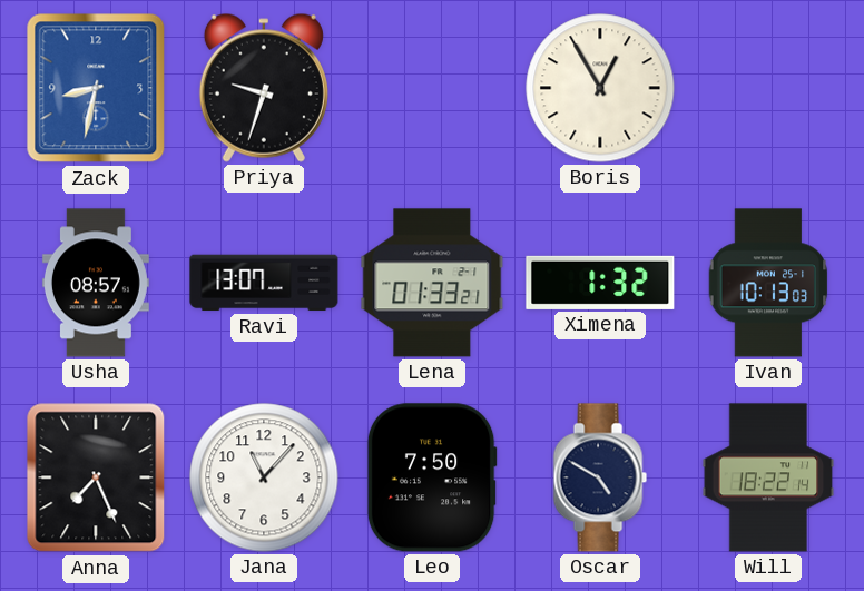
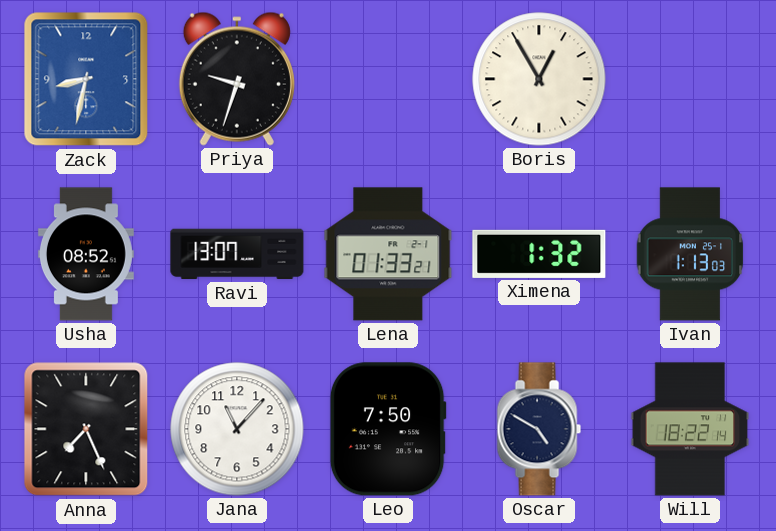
Usha: 08:57 -> 08:52 (86, 254)
Ivan: 10:13 -> 1:13 (690, 254)
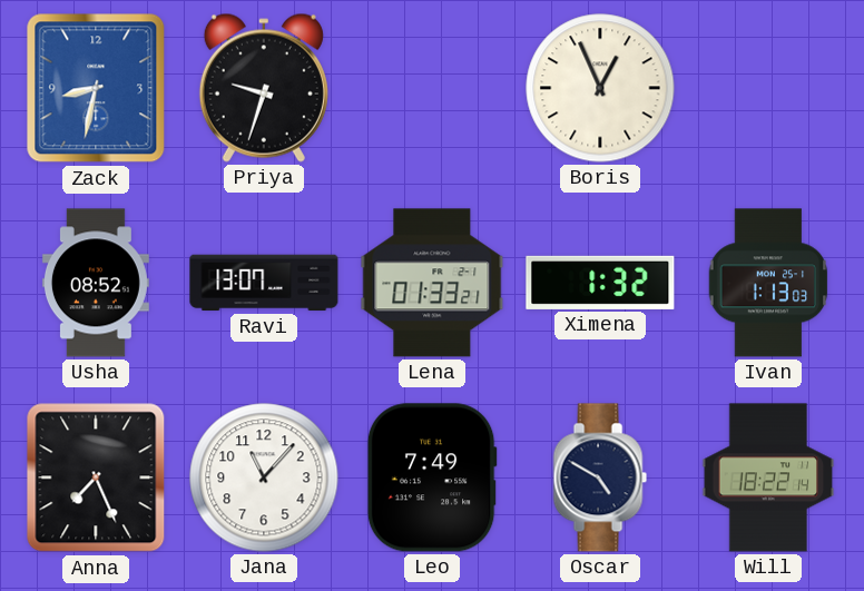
Boris: 12:55 -> 12:56 (600, 88)
Leo: 7:50 -> 7:49 (432, 477)
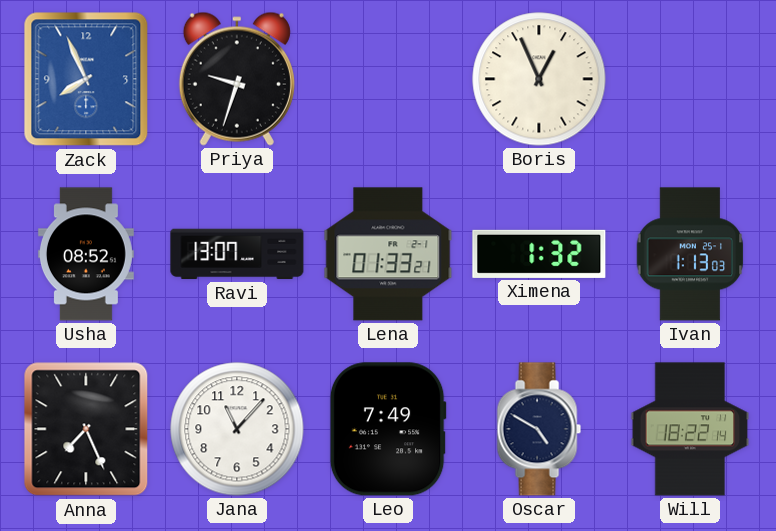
Zack: 8:32 -> 7:56 (86, 79)
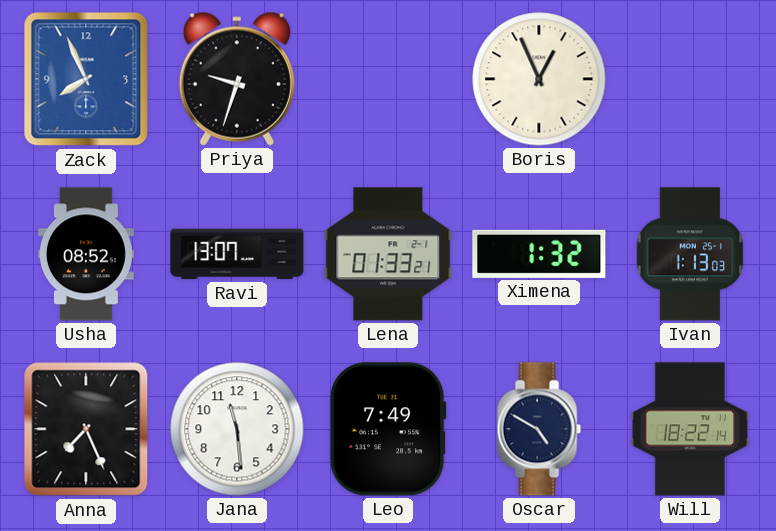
Jana: 11:07 -> 11:29 (237, 429)
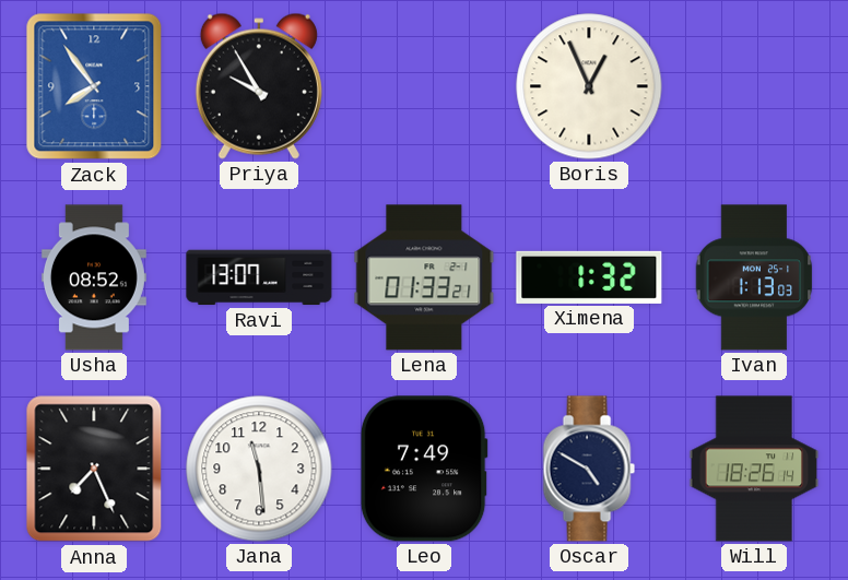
Zack: 7:56 -> 7:54 (94, 86)
Priya: 9:33 -> 9:55 (259, 86)
Will: 18:22 -> 18:26 (754, 469)
